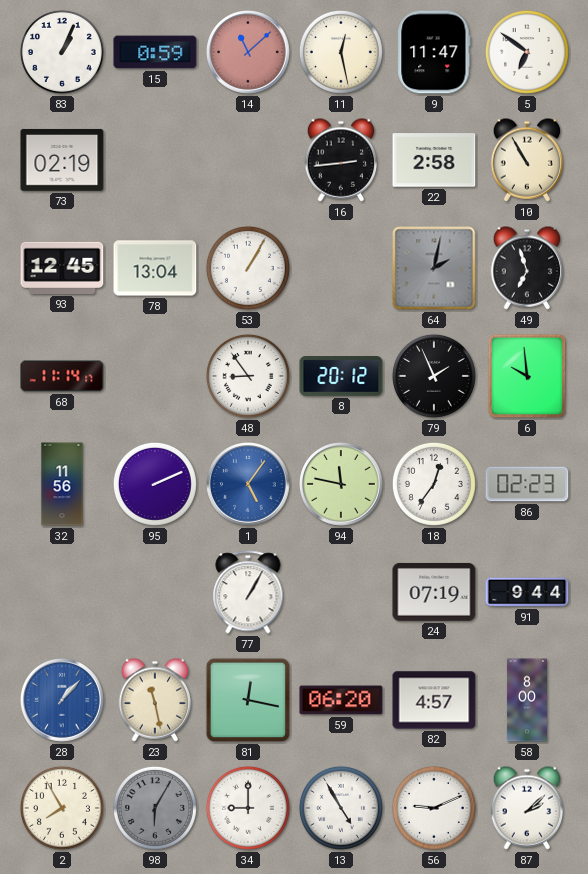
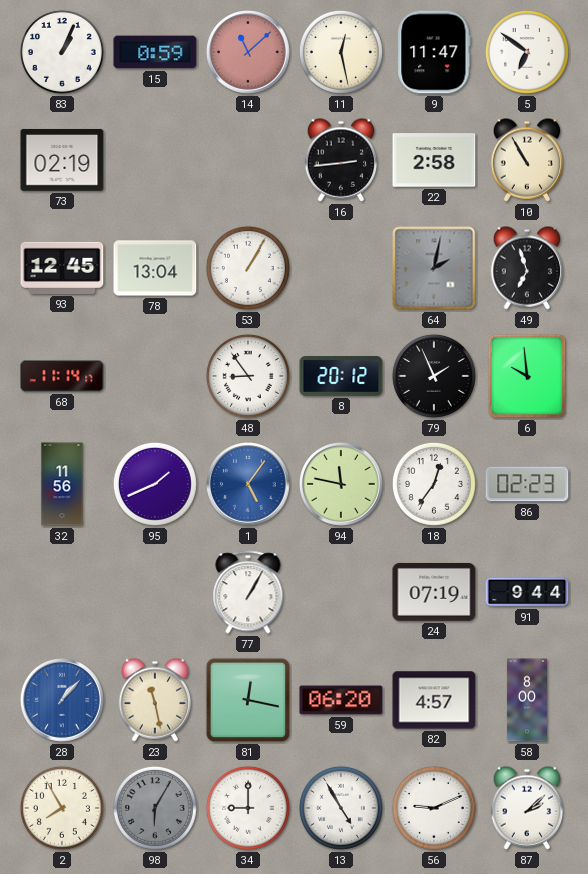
95: 2:11 -> 1:41 (155, 484)
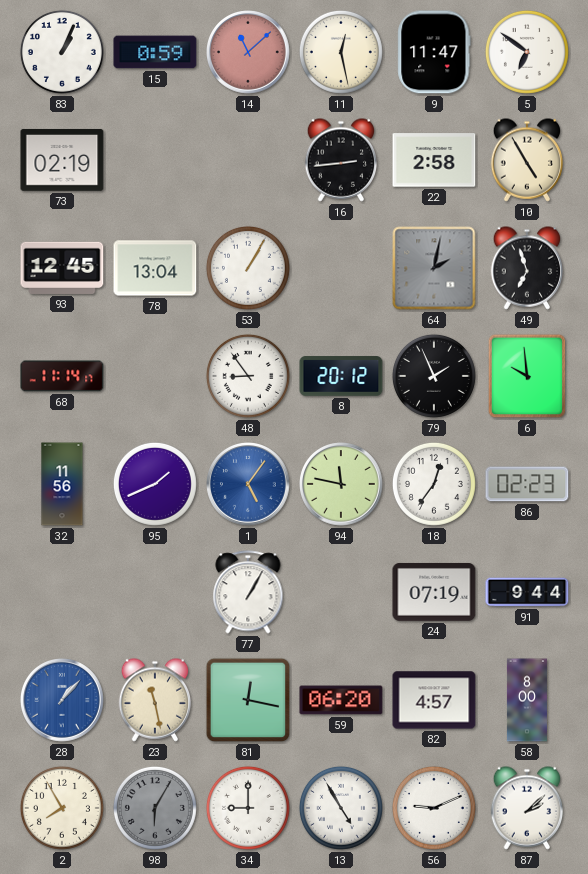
10: 10:55 -> 4:55 (527, 160)
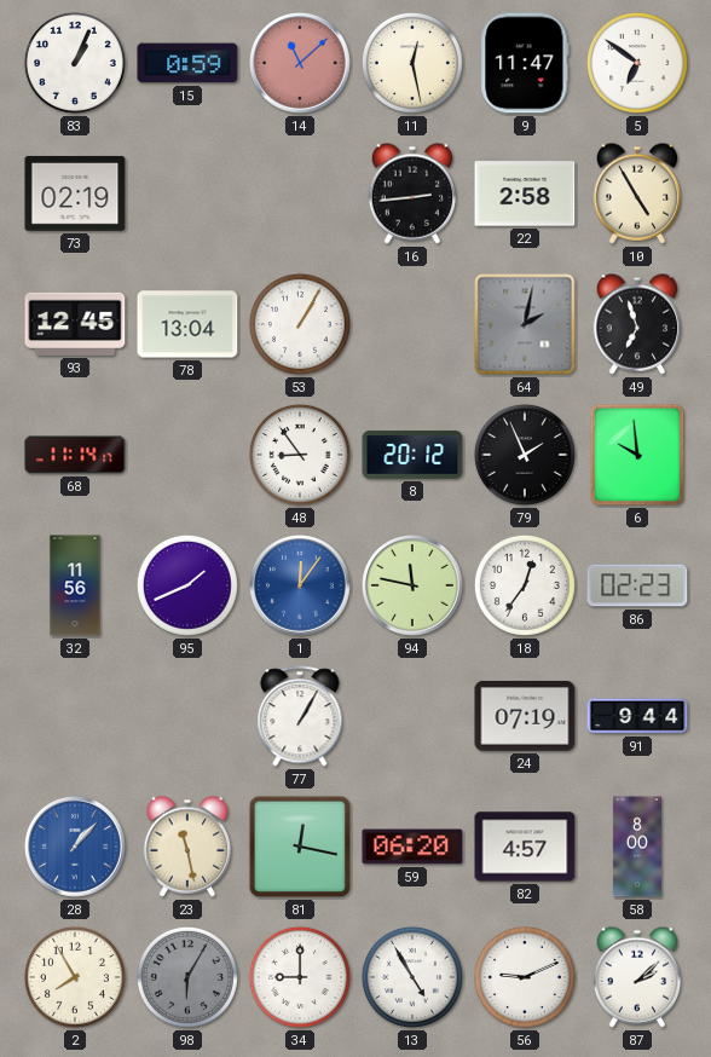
1: 5:06 -> 12:06 (301, 587)
